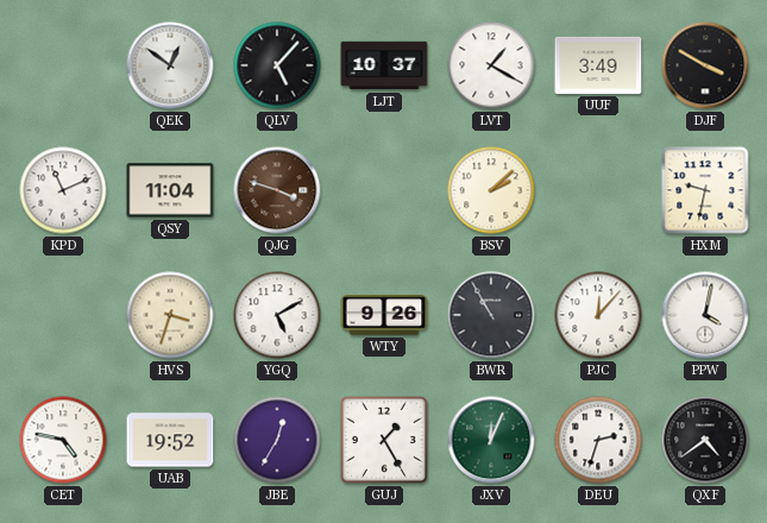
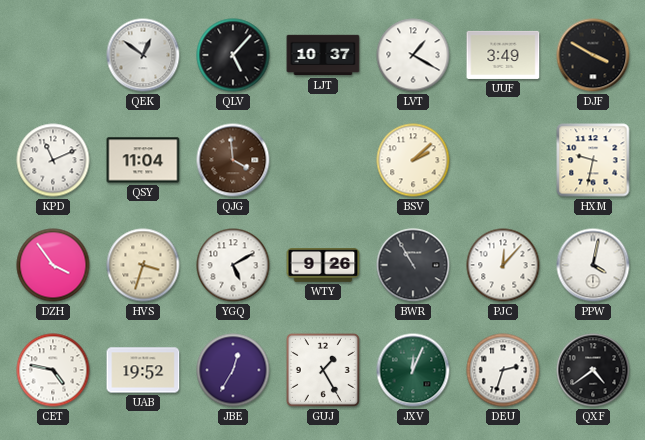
QJG: 3:48 -> 3:59 (233, 160)
DZH: none -> 3:54 (53, 265)
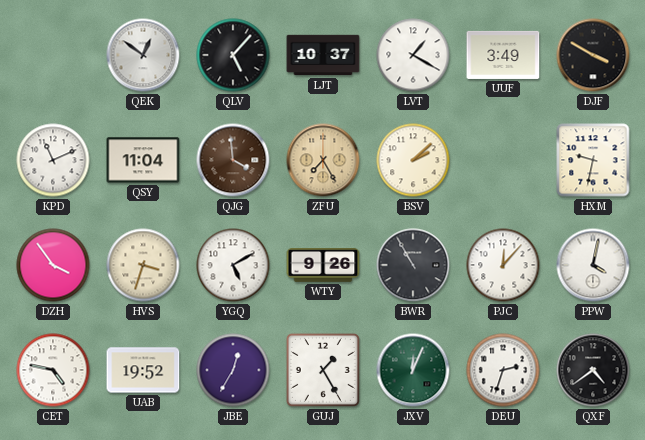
ZFU: none -> 7:25 (323, 160)
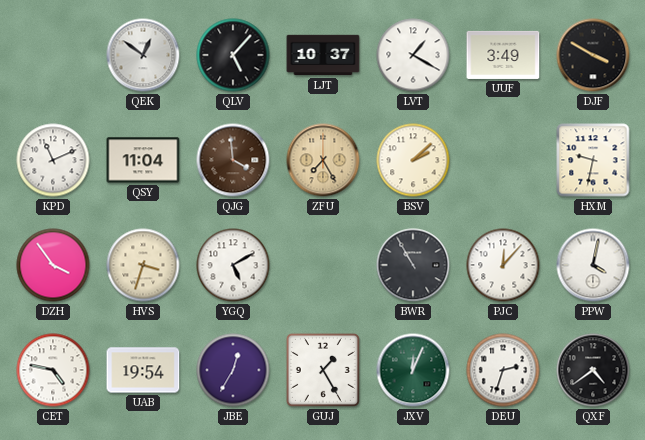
WTY: 9:26 -> none (323, 266)
UAB: 19:52 -> 19:54 (143, 370)
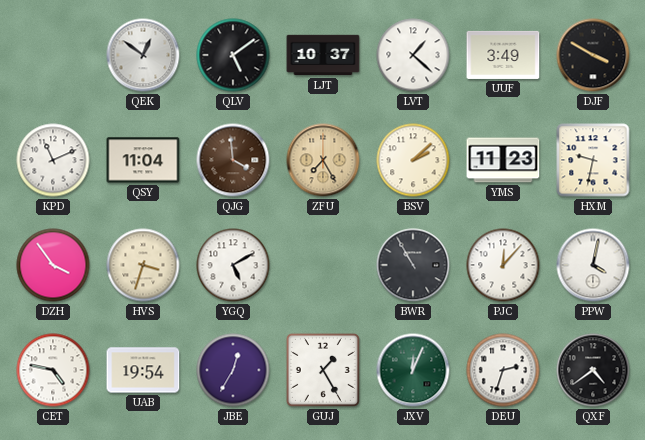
QLV: 5:07 -> 5:09 (233, 55)
LVT: 1:20 -> 1:22 (413, 55)
YMS: none -> 11:23 (503, 160)
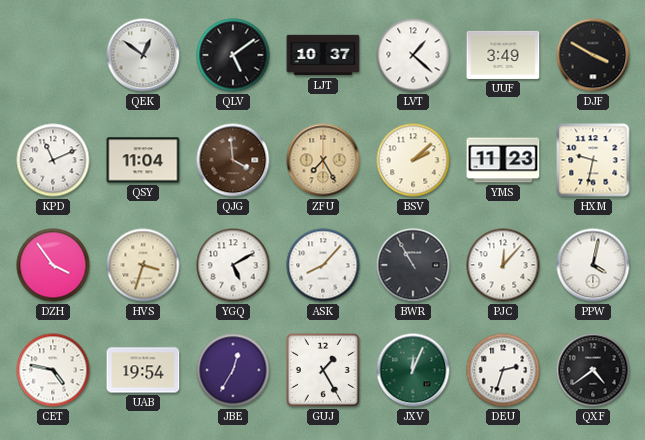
ASK: none -> 8:07 (323, 265)
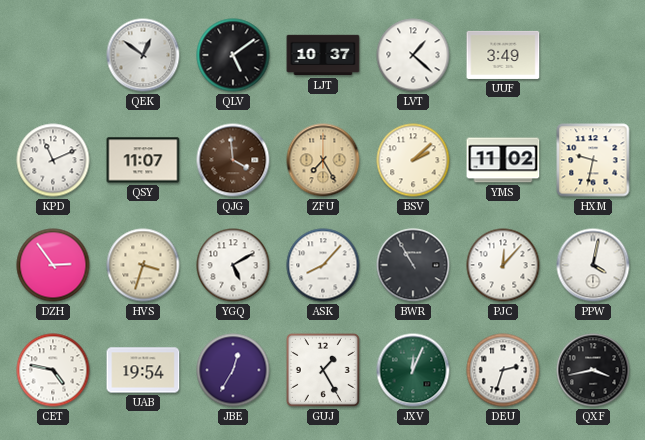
DJF: 3:50 -> none (593, 55)
QSY: 11:04 -> 11:07 (143, 160)
YMS: 11:23 -> 11:02 (503, 160)
DZH: 3:54 -> 2:54 (53, 265)
QXF: 4:39 -> 3:43 (593, 370)
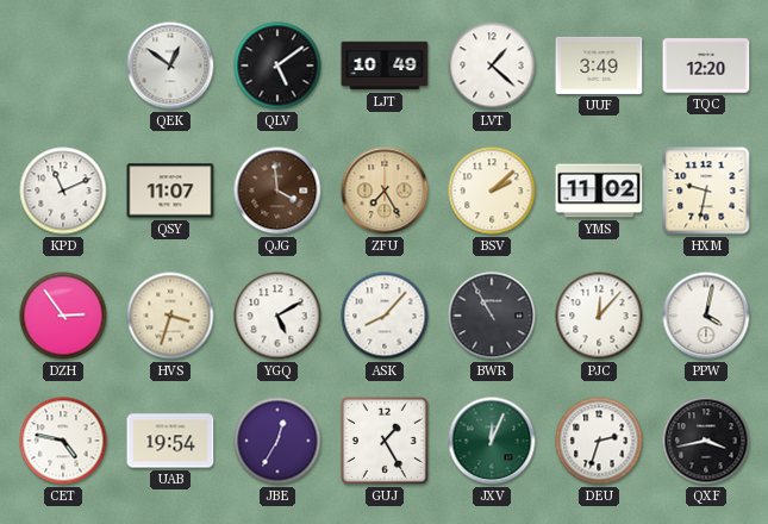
LJT: 10:37 -> 10:49 (385, 65)
TQC: none -> 12:20 (706, 65)
